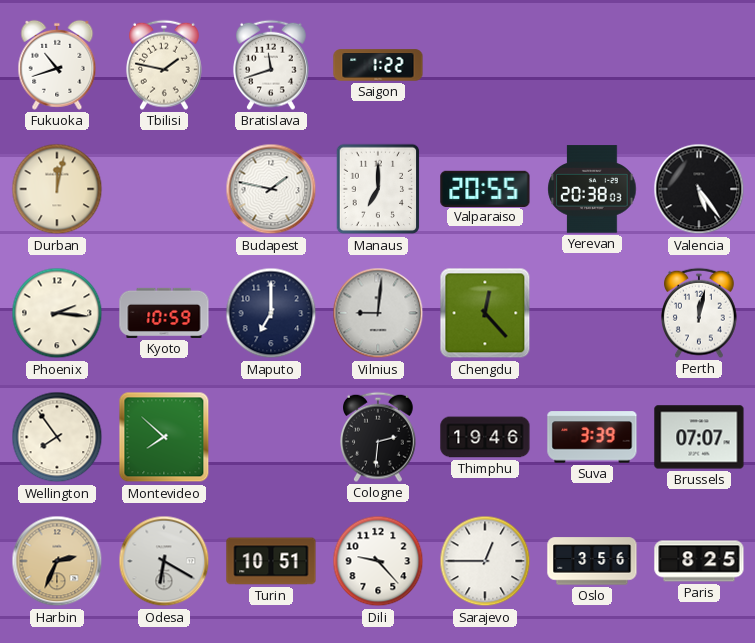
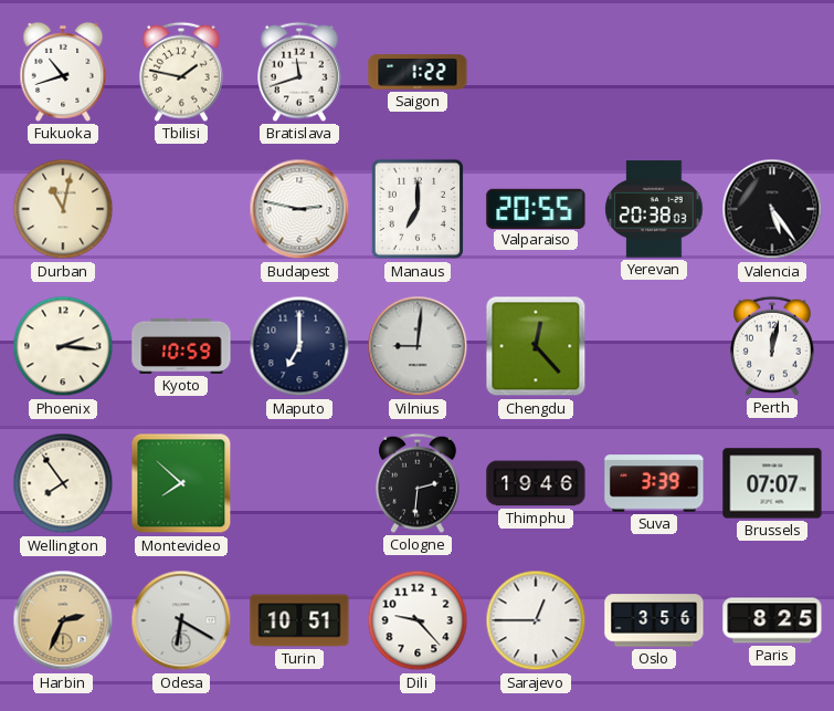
Durban: 12:02 -> 11:02 (63, 209)
Budapest: 1:47 -> 2:47 (299, 209)
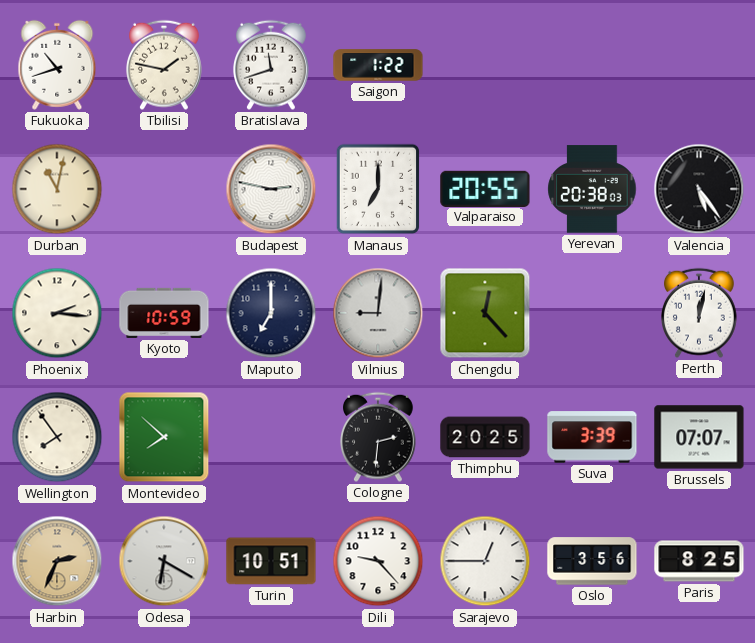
Thimphu: 19:46 -> 20:25 (485, 437)
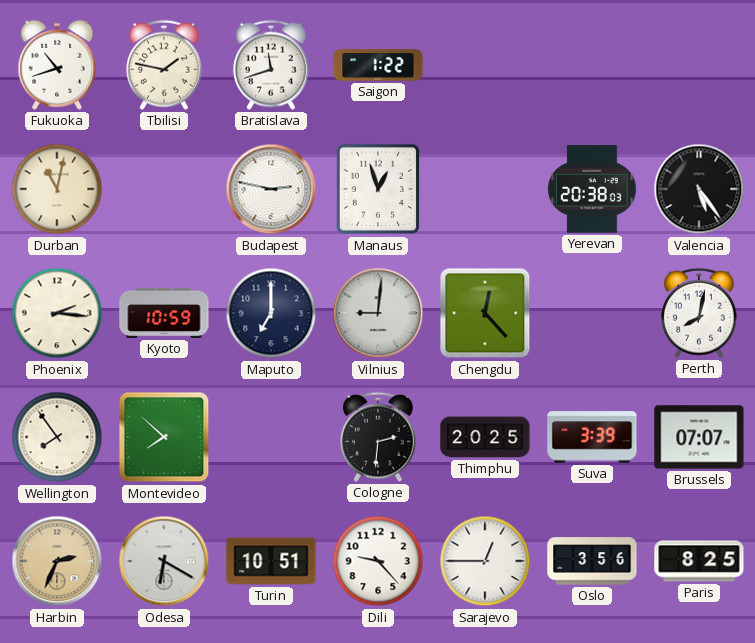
Manaus: 7:00 -> 12:57 (378, 189)
Valparaiso: 20:55 -> none (485, 188)
Perth: 12:02 -> 8:02 (700, 313)
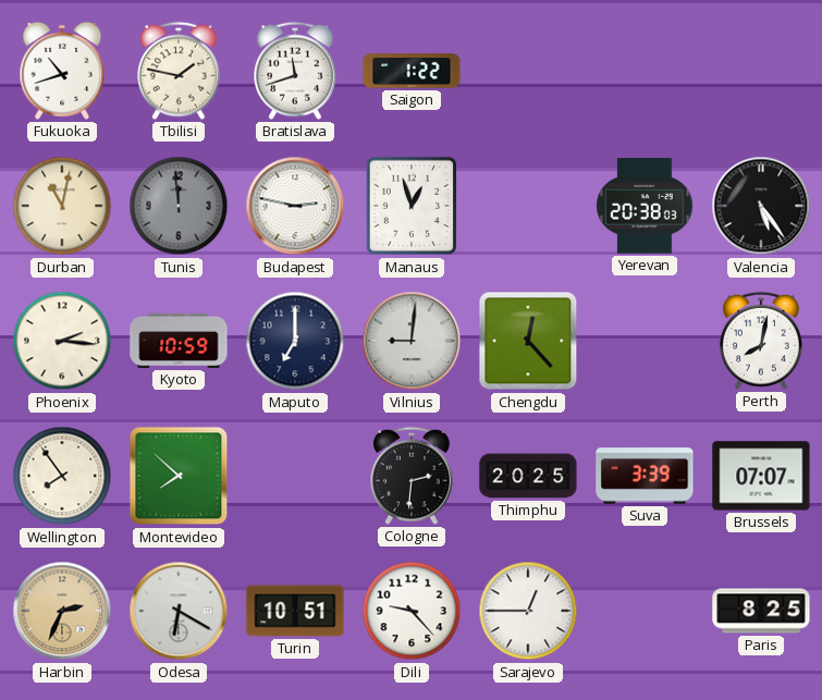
Tunis: none -> 11:59 (179, 206)
Oslo: 3:56 -> none (592, 561)
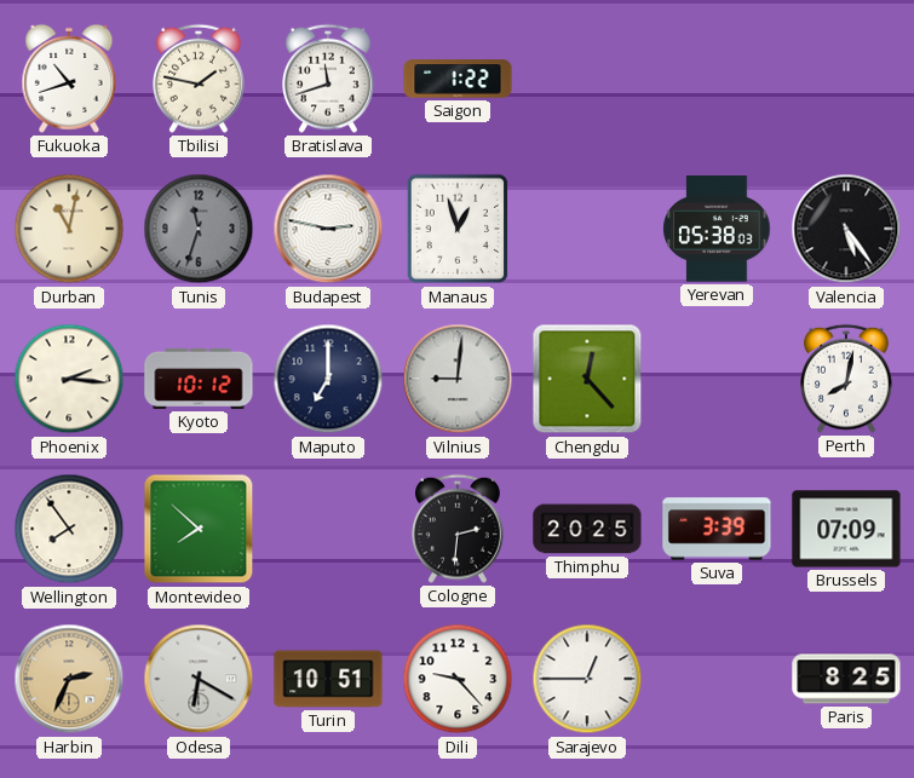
Tunis: 11:59 -> 11:33 (199, 229)
Yerevan: 20:38 -> 05:38 (717, 229)
Kyoto: 10:59 -> 10:12 (199, 379)
Brussels: 07:07 -> 07:09 (846, 529)
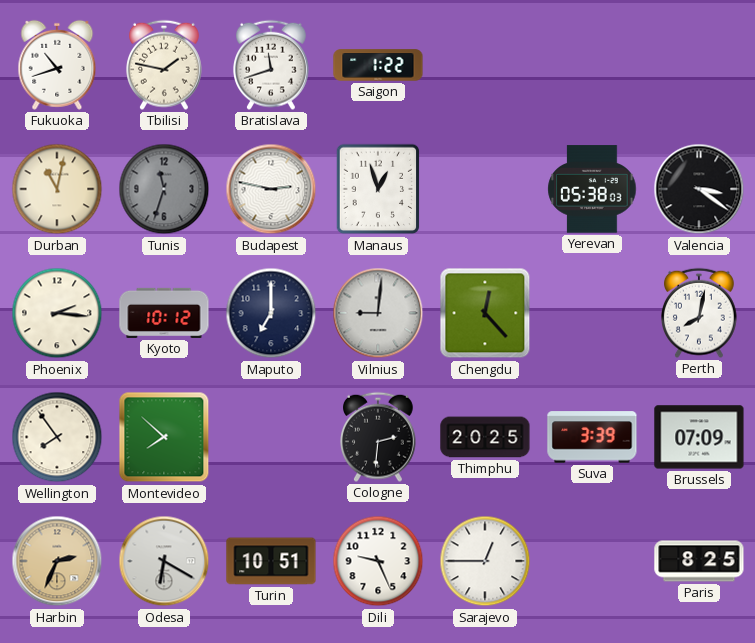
Valencia: 5:24 -> 3:21 (699, 189)
Dili: 9:23 -> 9:26 (378, 561)
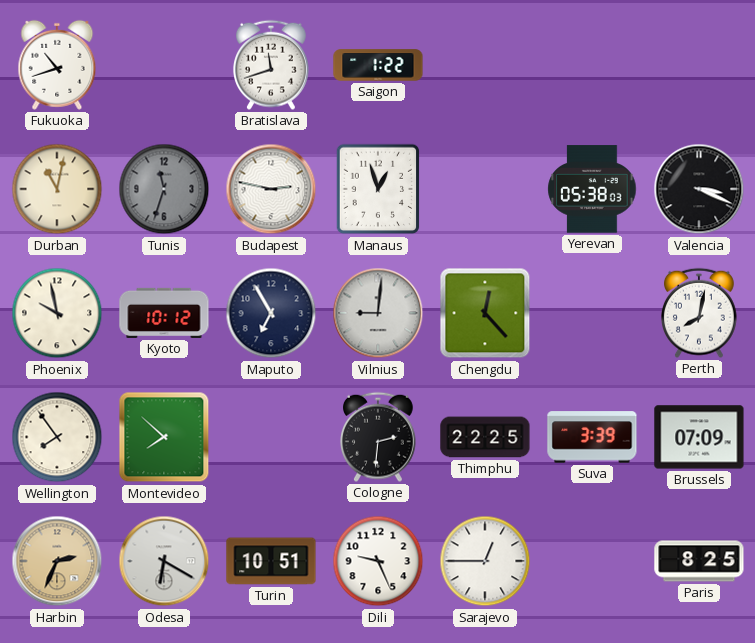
Tbilisi: 1:47 -> none (165, 65)
Valencia: 3:21 -> 3:19 (699, 189)
Phoenix: 2:16 -> 9:58 (57, 313)
Maputo: 7:00 -> 6:55 (271, 313)
Thimphu: 20:25 -> 22:25 (485, 437)
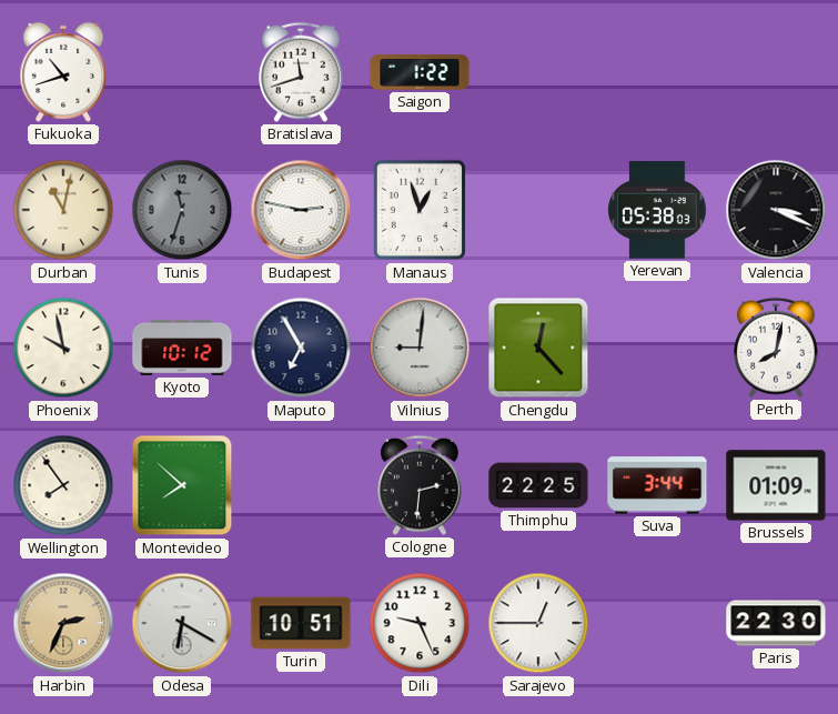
Suva: 3:39 -> 3:44 (657, 485)
Brussels: 07:09 -> 01:09 (776, 485)
Paris: 8:25 -> 22:30 (776, 623)
